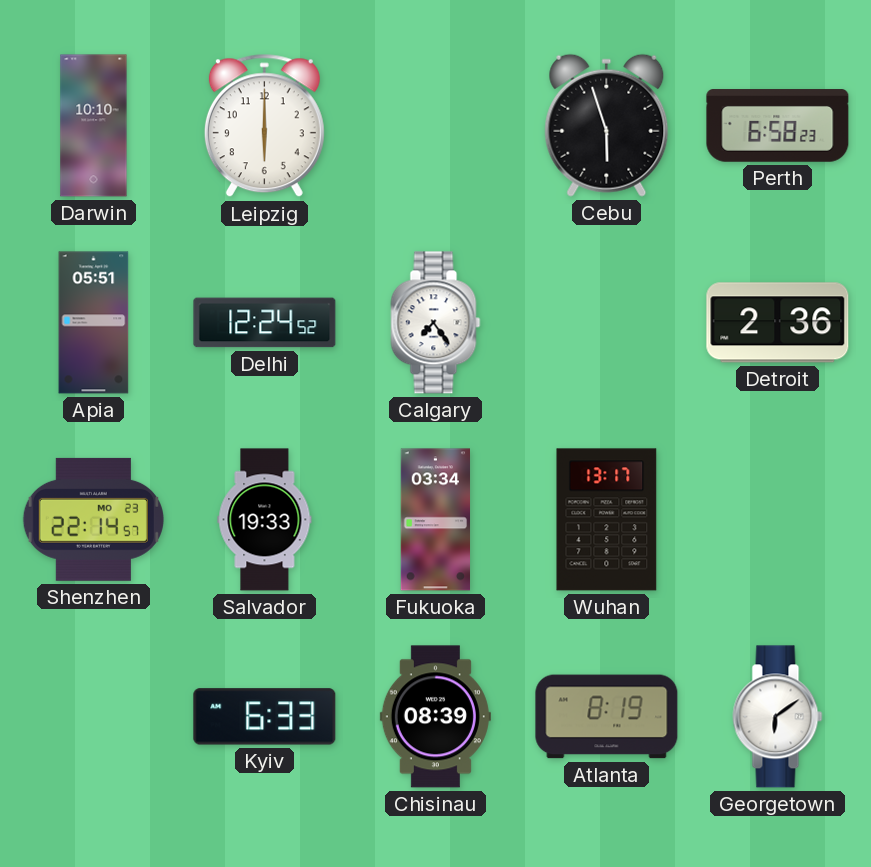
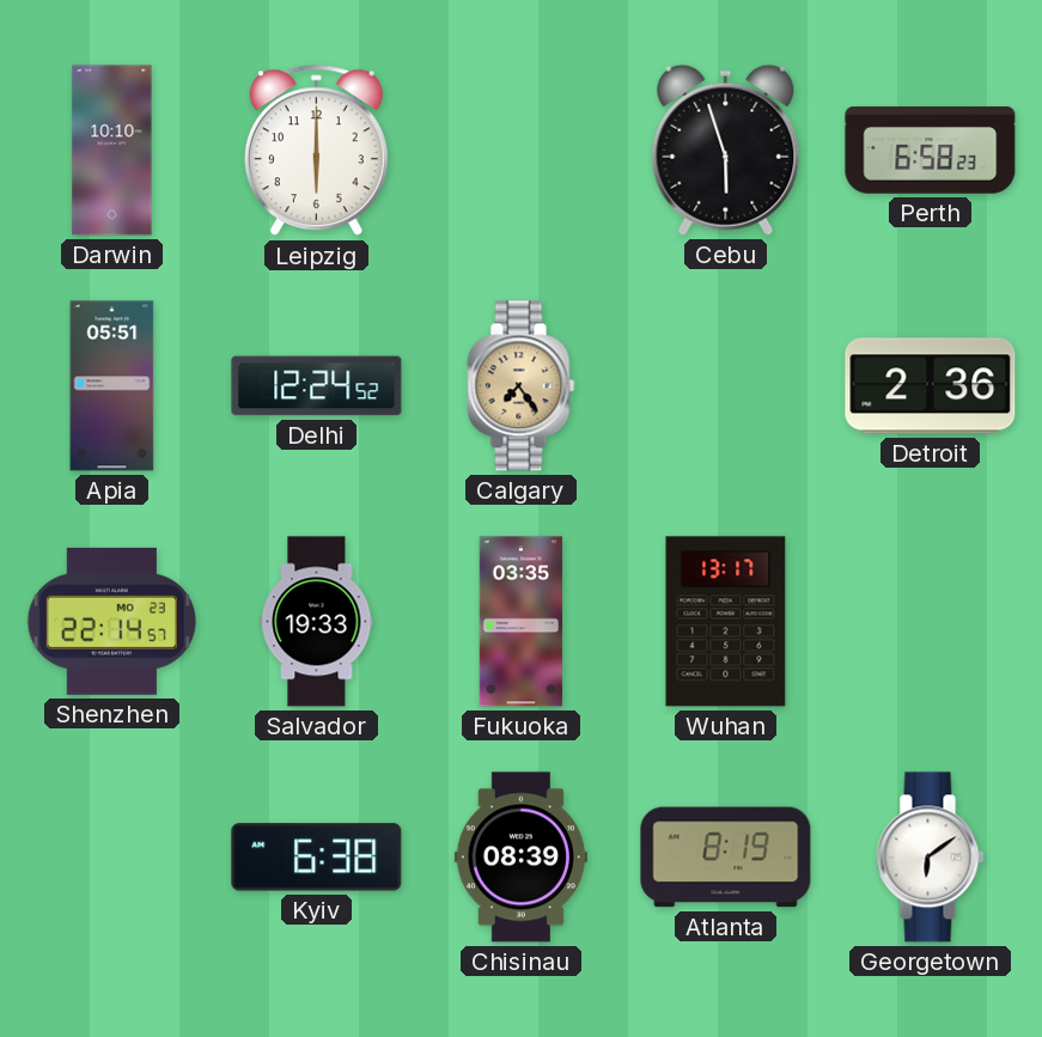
Calgary dial: white -> champagne (522, 386)
Fukuoka: 03:34 -> 03:35 (520, 622)
Kyiv: 6:33 -> 6:38 (317, 858)
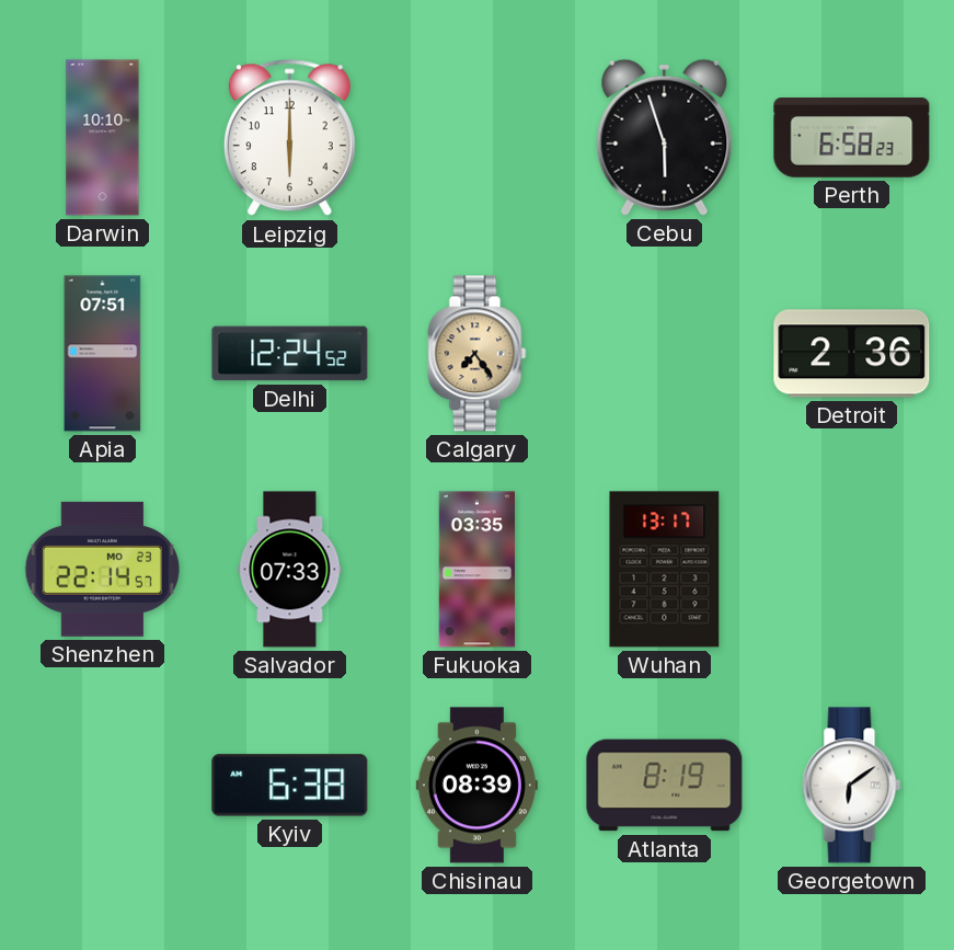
Apia: 05:51 -> 07:51 (103, 354)
Salvador: 19:33 -> 07:33 (290, 570)
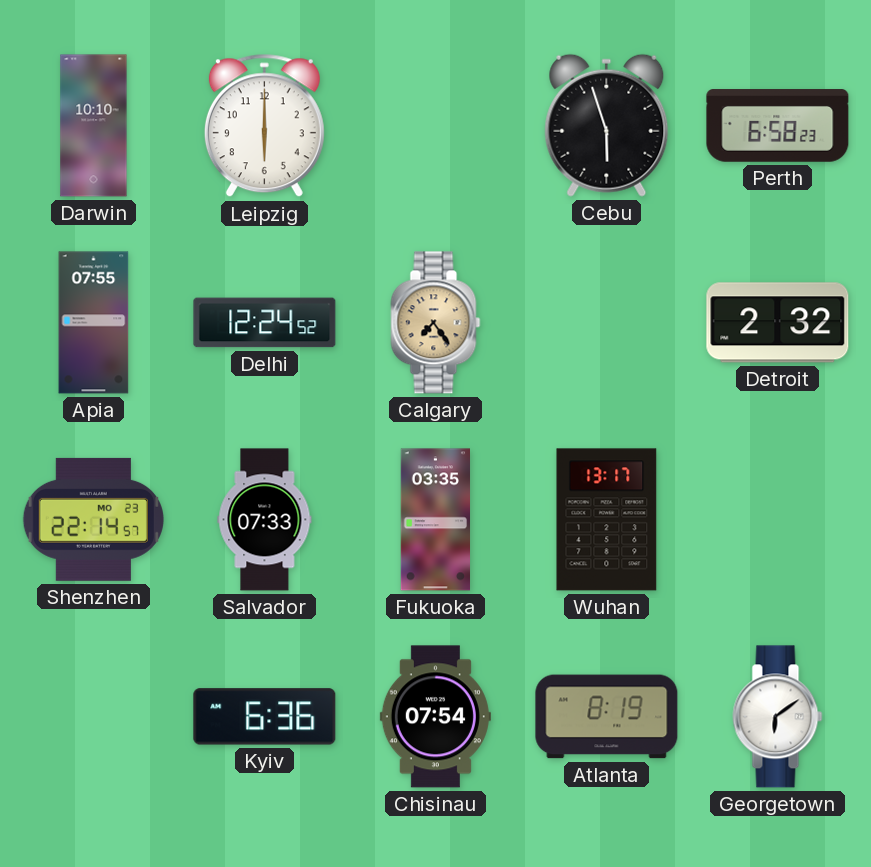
Apia: 07:51 -> 07:55 (94, 323)
Detroit: 2:36 -> 2:32 (778, 323)
Kyiv: 6:38 -> 6:36 (265, 717)
Chisinau: 08:39 -> 07:54 (435, 717)
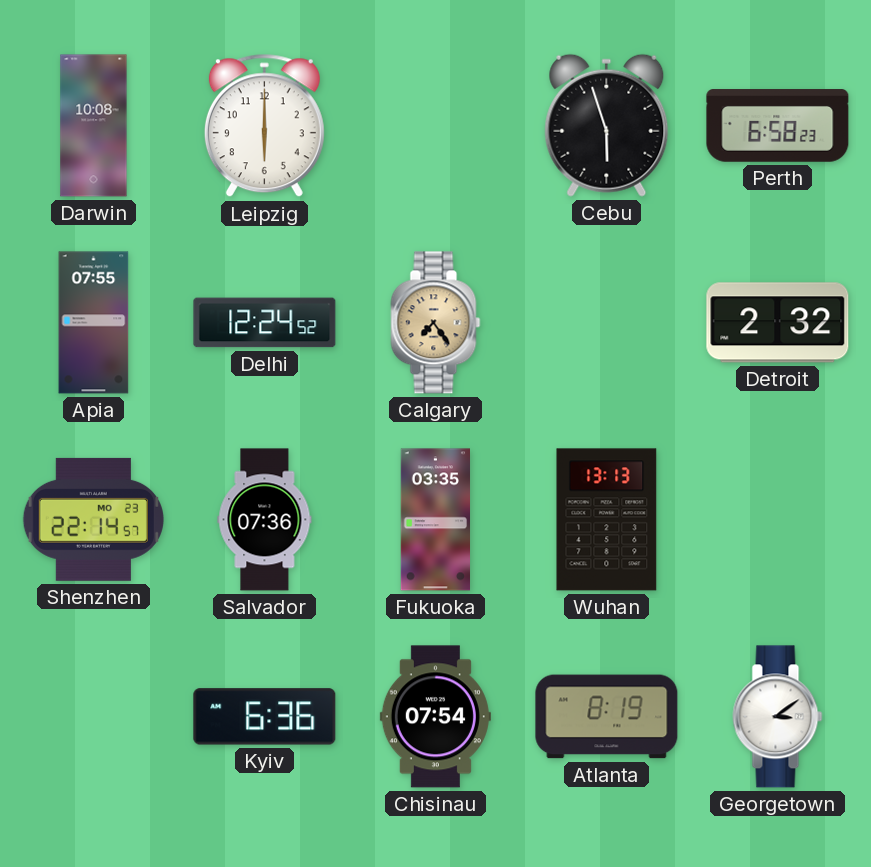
Darwin: 10:10 -> 10:08 (94, 126)
Salvador: 07:33 -> 07:36 (265, 520)
Wuhan: 13:17 -> 13:13 (607, 520)
Georgetown: 6:09 -> 3:09 (778, 717)
